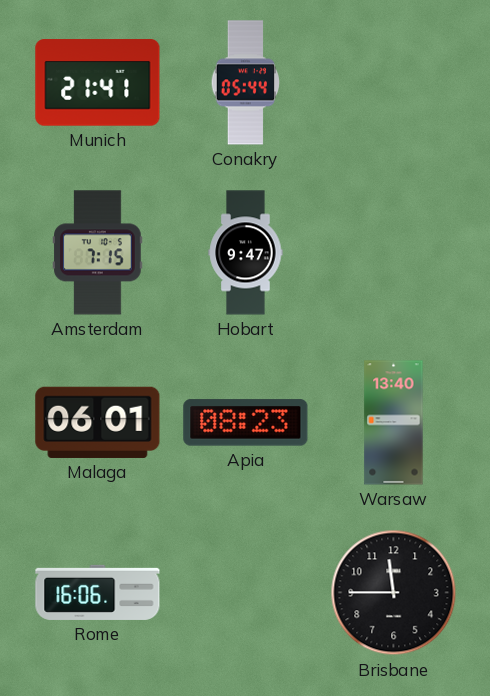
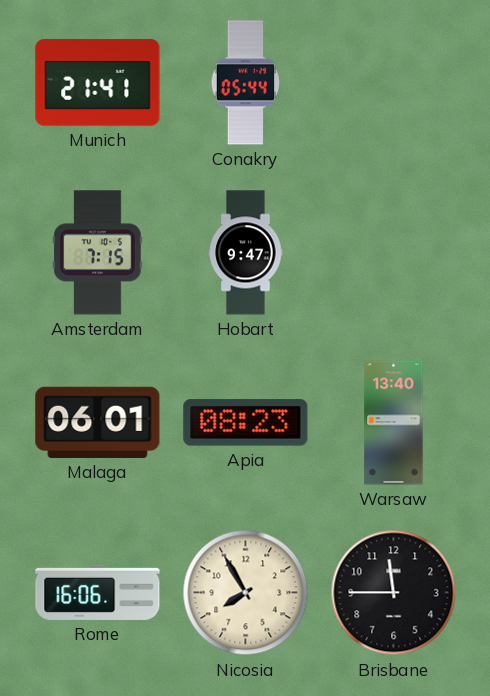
Nicosia: none -> 7:55 (246, 593)
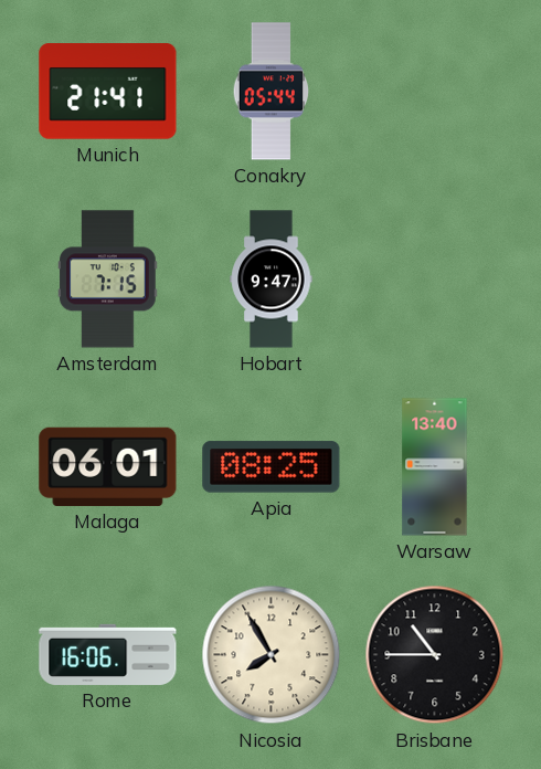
Apia: 08:23 -> 08:25 (272, 467)
Brisbane: 11:45 -> 10:45 (435, 655)
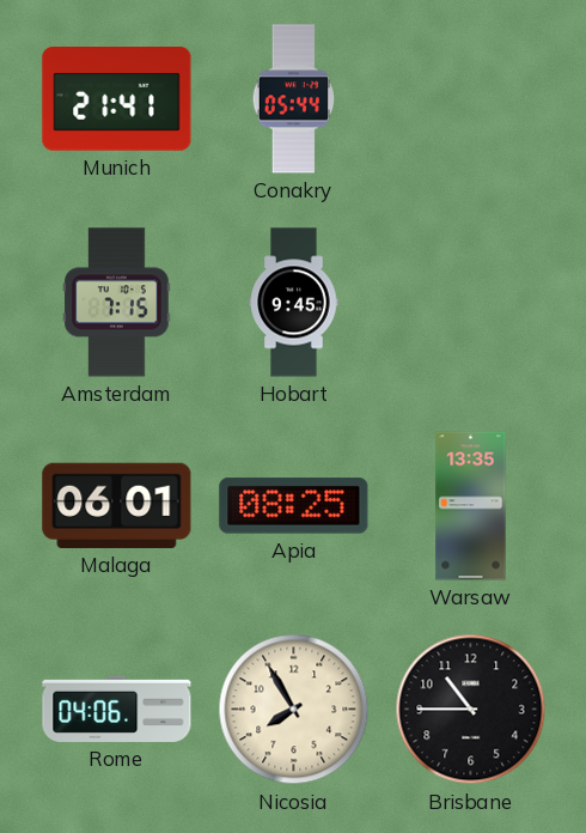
Hobart: 9:47 -> 9:45 (294, 303)
Warsaw: 13:40 -> 13:35 (471, 506)
Rome: 16:06 -> 04:06 (117, 709)
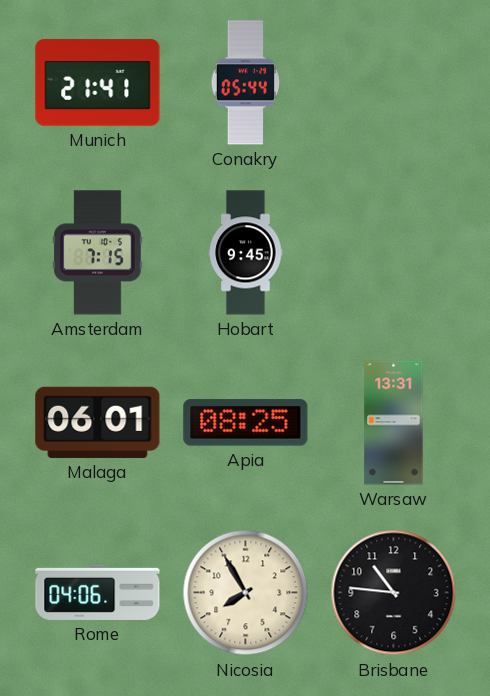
Warsaw: 13:35 -> 13:31 (394, 423)
Brisbane: 10:45 -> 10:46 (394, 593)
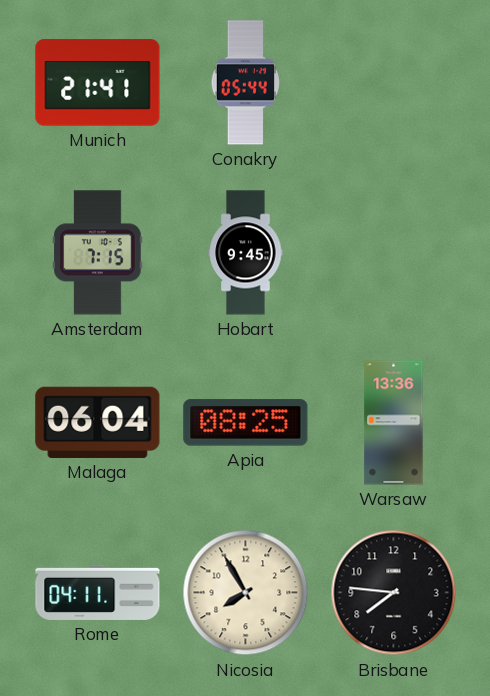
Malaga: 06:01 -> 06:04 (98, 422)
Warsaw: 13:31 -> 13:36 (394, 423)
Rome: 04:06 -> 04:11 (98, 592)
Brisbane: 10:46 -> 7:46 (394, 593)
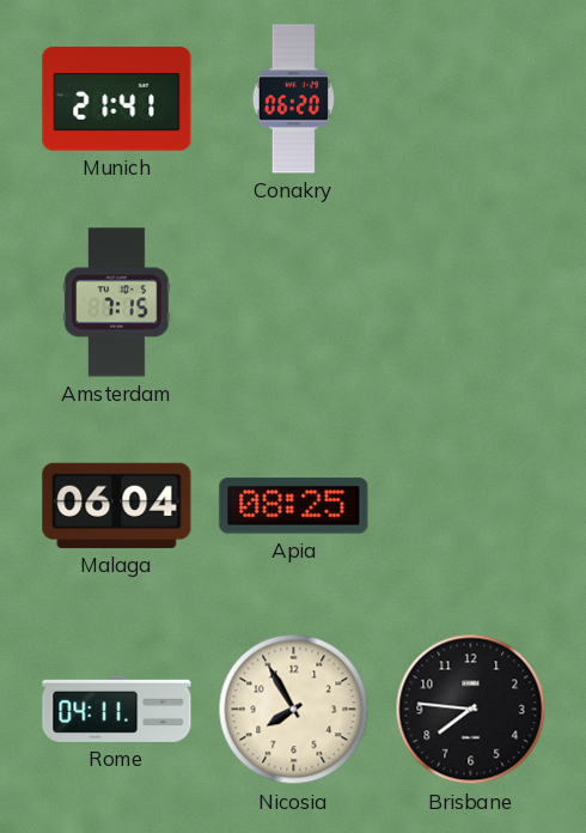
Conakry: 05:44 -> 06:20 (294, 99)
Hobart: 9:45 -> none (246, 253)
Warsaw: 13:36 -> none (394, 423)
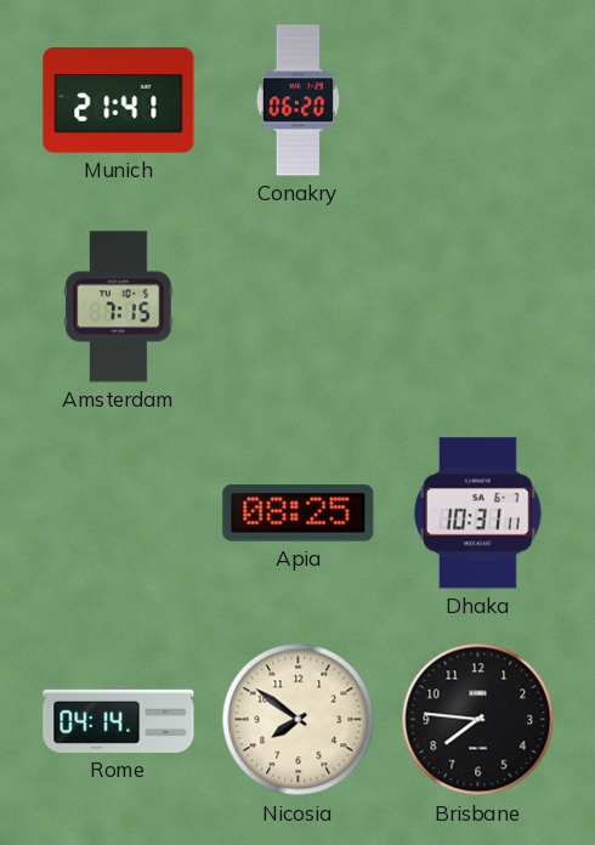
Malaga: 06:04 -> none (117, 505)
Dhaka: none -> 10:31 (477, 514)
Rome: 04:11 -> 04:14 (119, 719)
Nicosia: 7:55 -> 7:51 (299, 720)
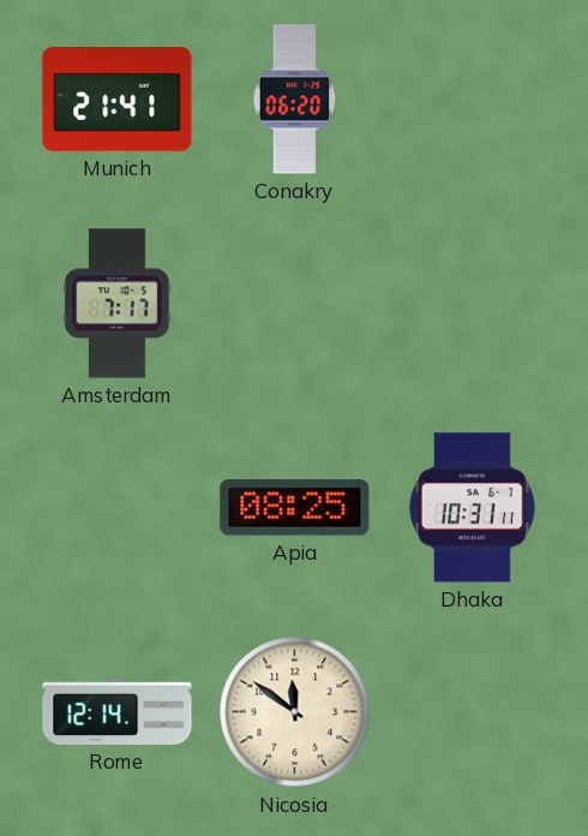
Amsterdam: 7:15 -> 7:17 (118, 304)
Rome: 04:14 -> 12:14 (118, 711)
Nicosia: 7:51 -> 11:51 (295, 712)
Brisbane: 7:46 -> none (478, 720)
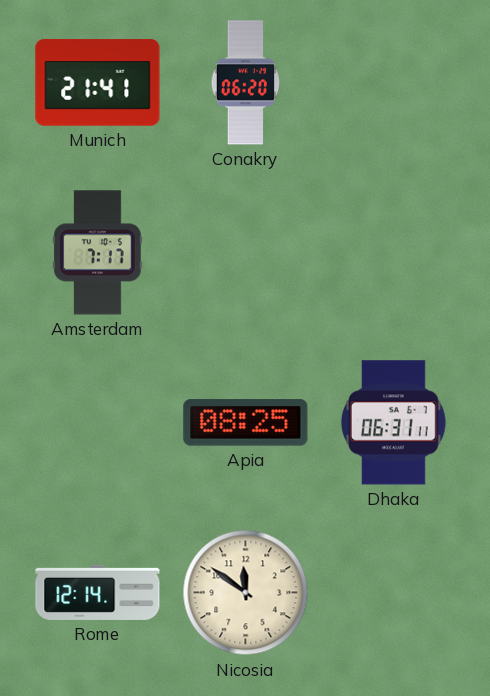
Dhaka: 10:31 -> 06:31 (393, 423)
